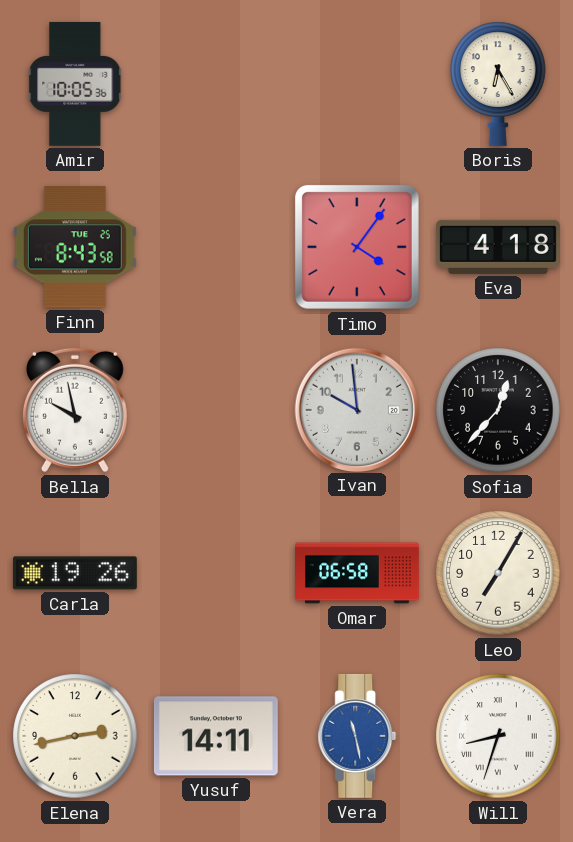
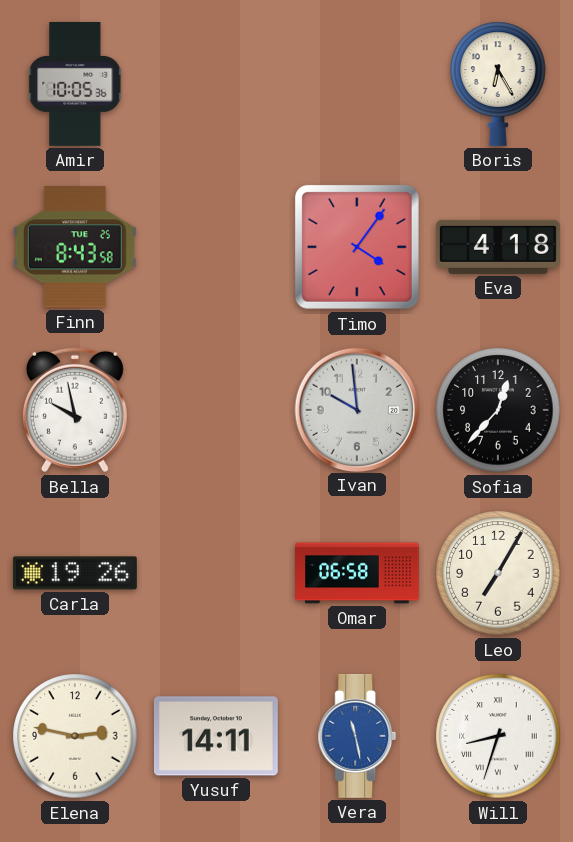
Elena: 2:43 -> 2:47 (75, 736)
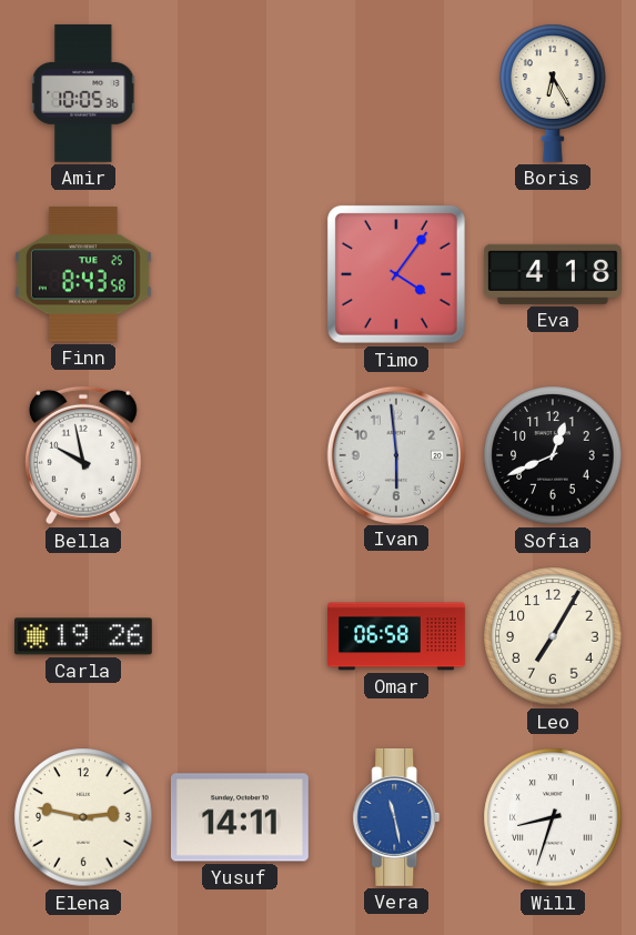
Ivan: 9:59 -> 5:59 (395, 454)
Sofia: 12:37 -> 12:41 (553, 455)
